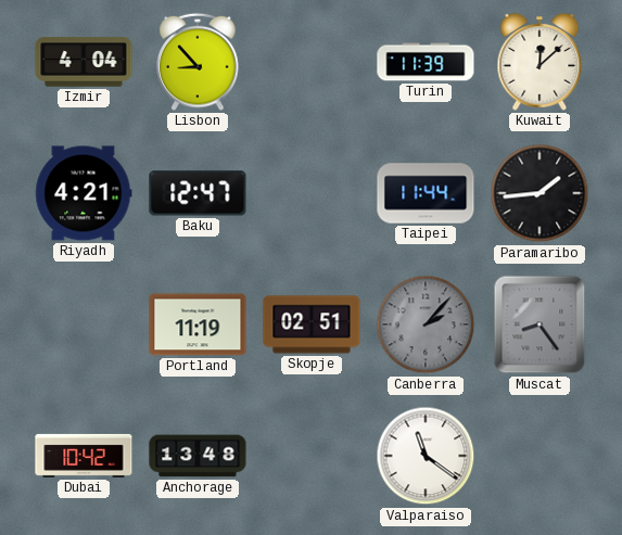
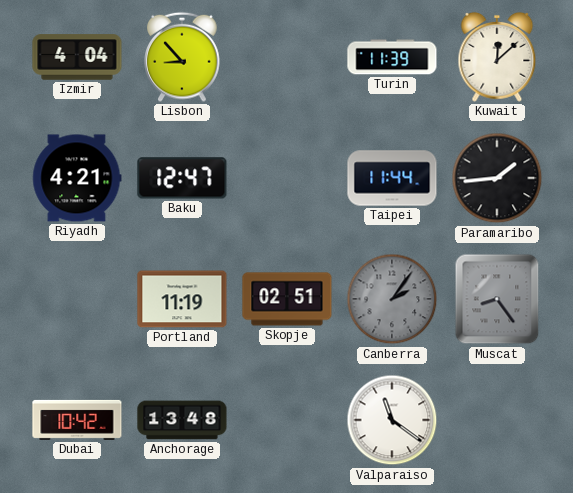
Canberra: 2:07 -> 2:06 (392, 299)
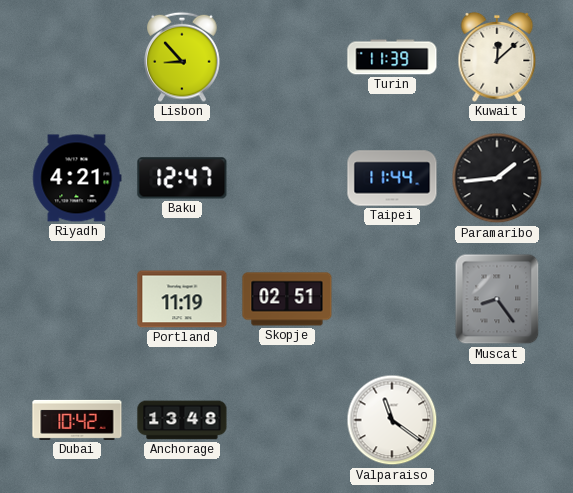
Izmir: 4:04 -> none (77, 57)
Canberra: 2:06 -> none (392, 299)
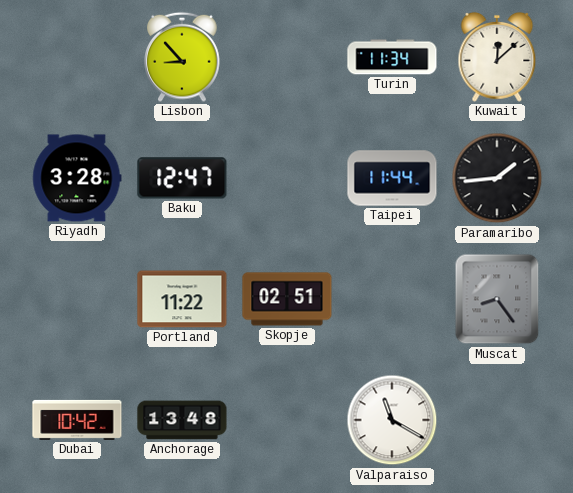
Turin: 11:39 -> 11:34 (392, 57)
Riyadh: 4:21 -> 3:28 (77, 178)
Portland: 11:19 -> 11:22 (182, 299)
Valparaiso: 11:21 -> 11:20 (392, 420)
